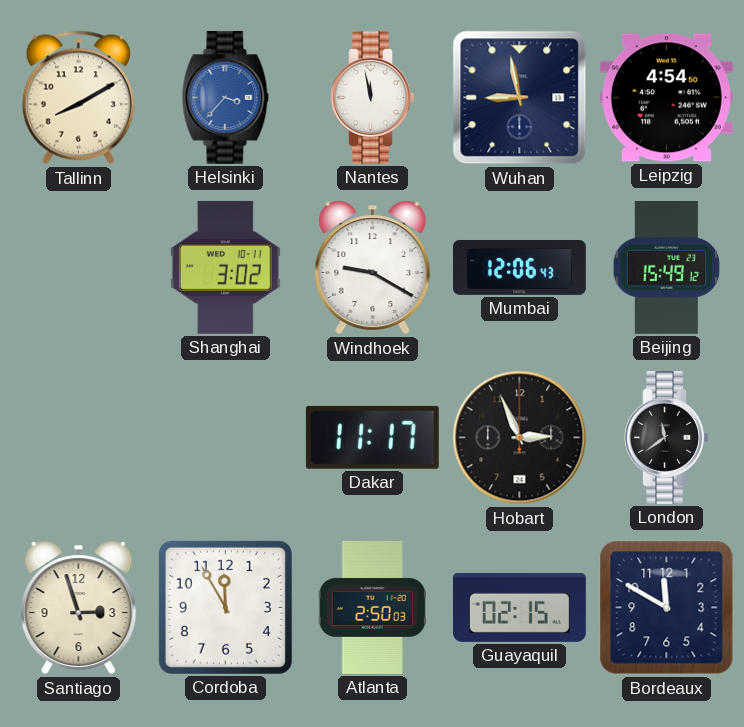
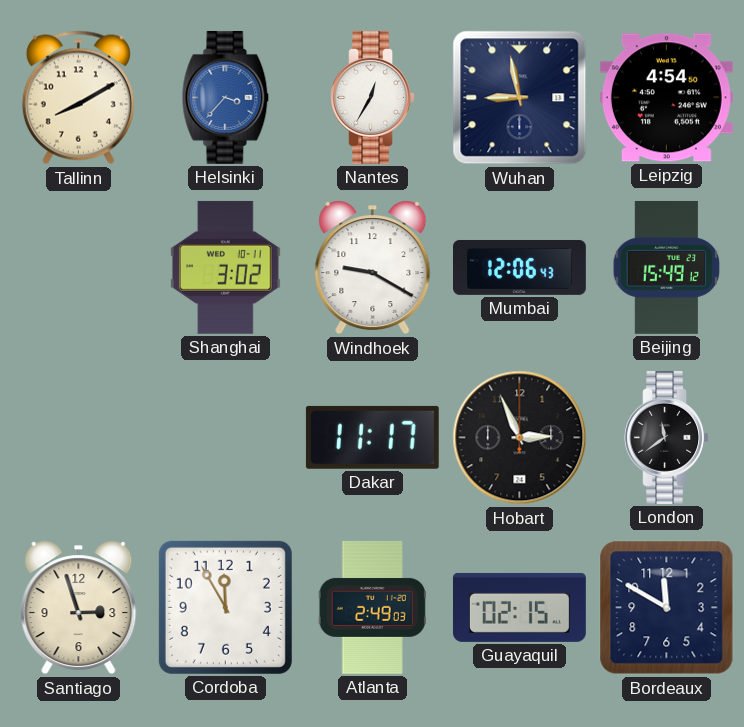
Nantes: 11:58 -> 12:35 (372, 97)
Atlanta: 2:50 -> 2:49 (372, 607)
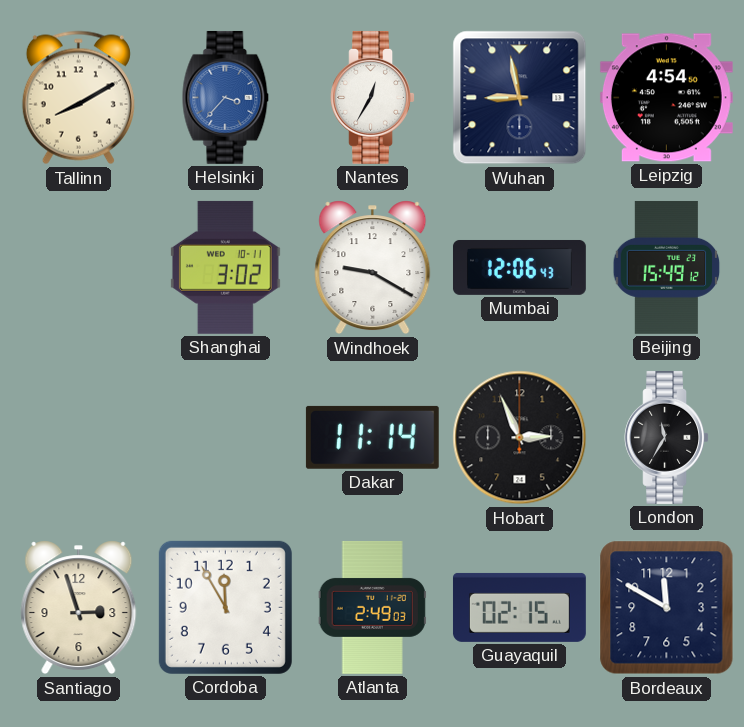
Dakar: 11:17 -> 11:14 (372, 437)
London: 11:39 -> 11:35 (666, 437)
